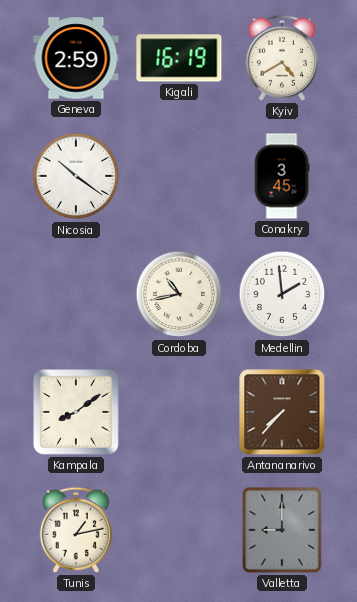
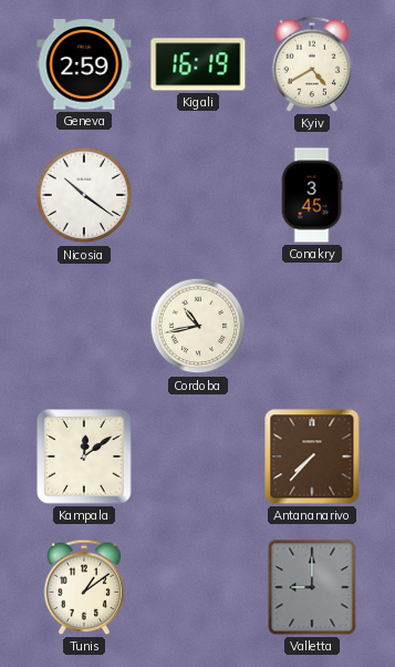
Medellin: 1:59 -> none (282, 294)
Kampala: 8:09 -> 12:09 (84, 456)
Tunis: 1:13 -> 1:09 (83, 587)
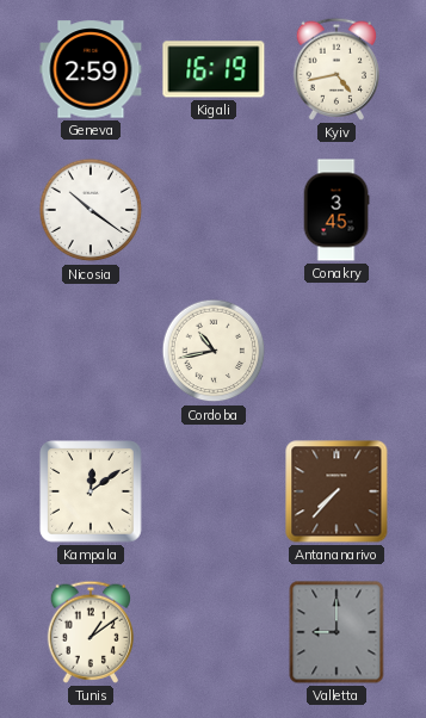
Kyiv: 4:40 -> 4:43 (335, 69)
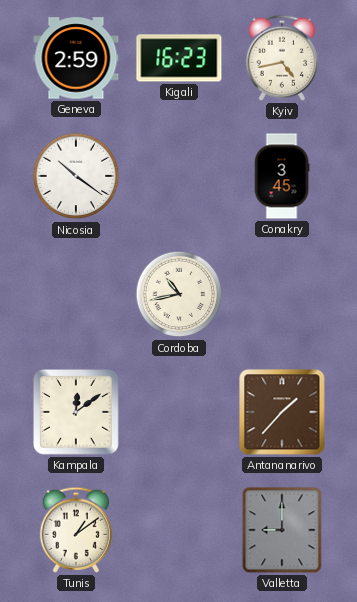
Kigali: 16:19 -> 16:23 (179, 58)
Antananarivo: 7:37 -> 1:37 (282, 412)
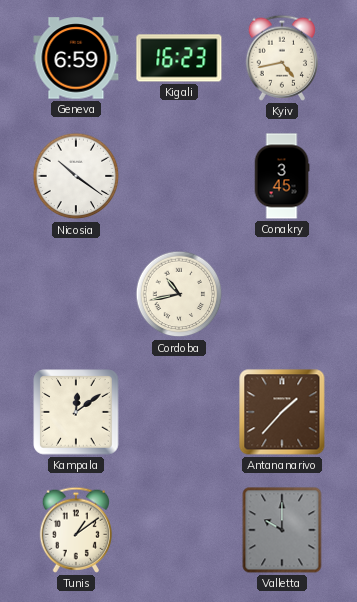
Geneva: 2:59 -> 6:59 (76, 58)
Valletta: 9:00 -> 10:00 (282, 530)
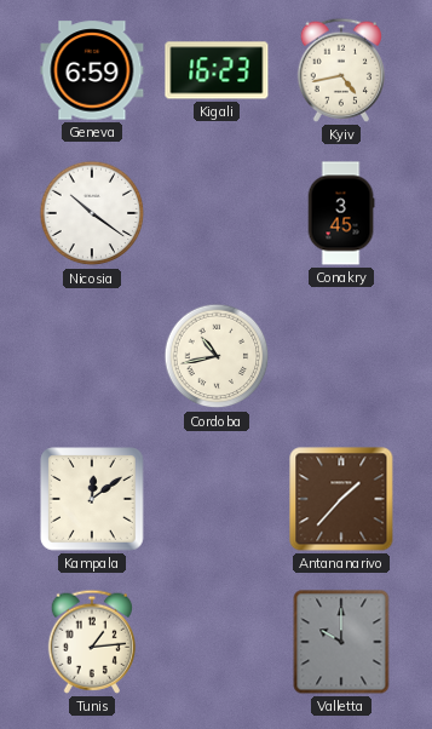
Tunis: 1:09 -> 1:14 (91, 642)
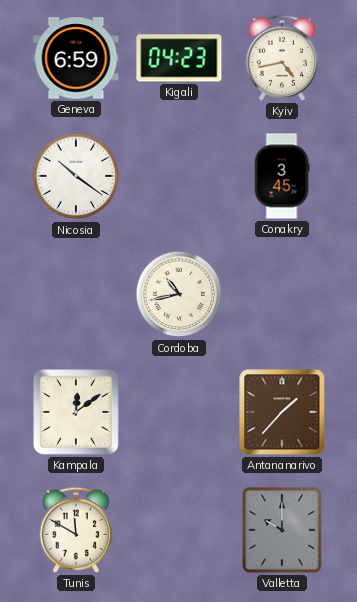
Kigali: 16:23 -> 04:23 (179, 58)
Tunis: 1:14 -> 11:50 (75, 530)
